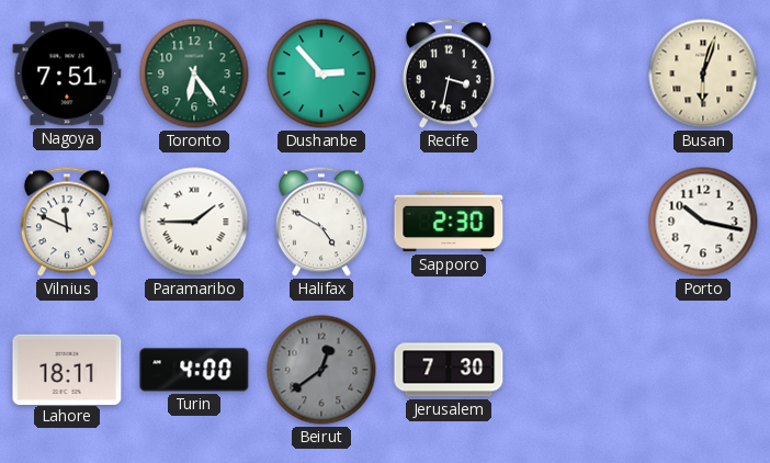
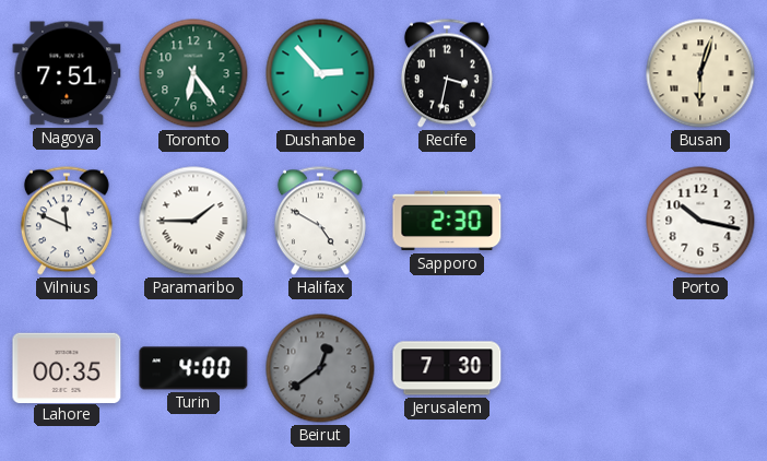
Lahore: 18:11 -> 00:35 (67, 367)
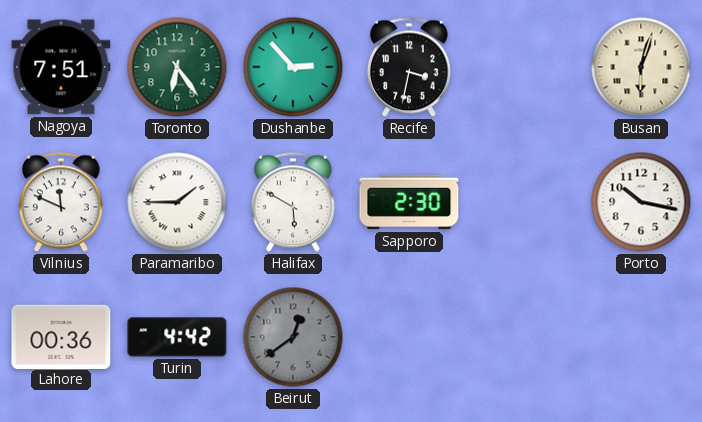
Halifax: 4:50 -> 5:50 (293, 202)
Lahore: 00:35 -> 00:36 (61, 336)
Turin: 4:00 -> 4:42 (177, 337)
Jerusalem: 7:30 -> none (447, 368)
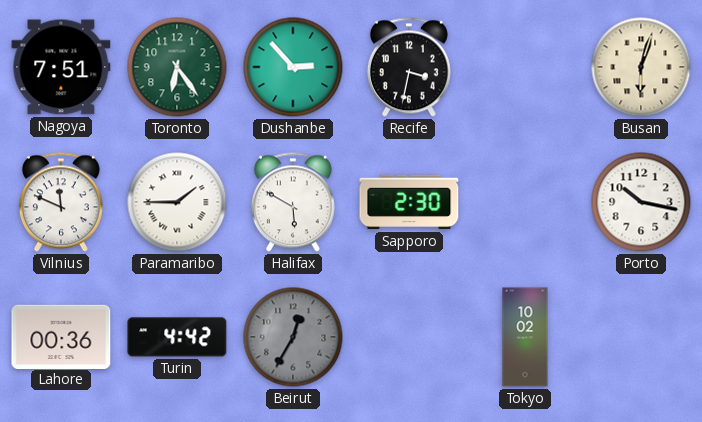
Beirut: 12:39 -> 12:35 (293, 337)
Tokyo: none -> 10:02 (525, 337)
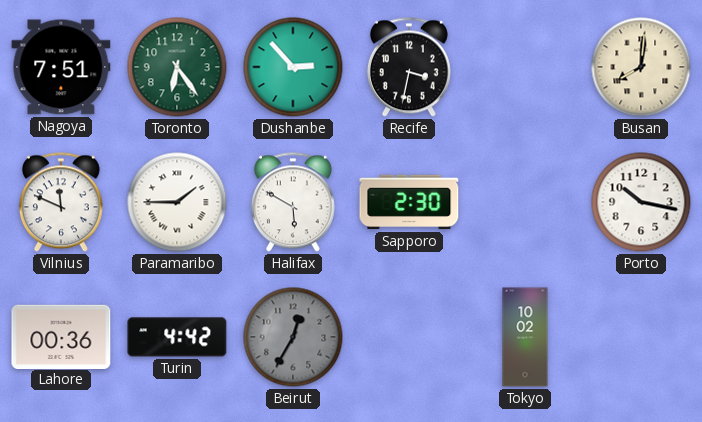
Busan: 6:03 -> 8:01 (641, 67)
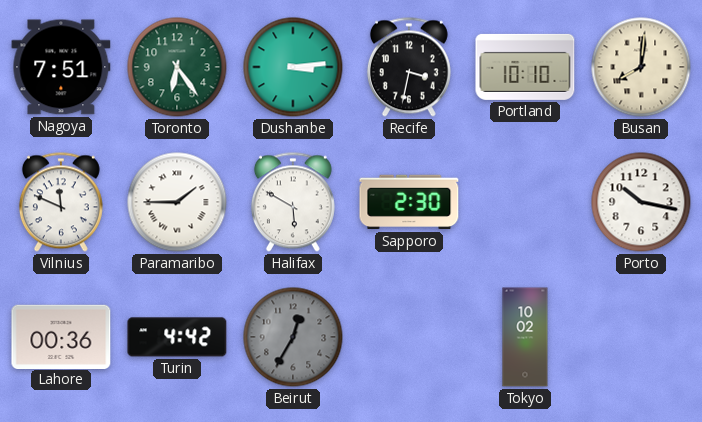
Dushanbe: 2:53 -> 3:14 (293, 67)
Portland: none -> 10:10 (525, 67)
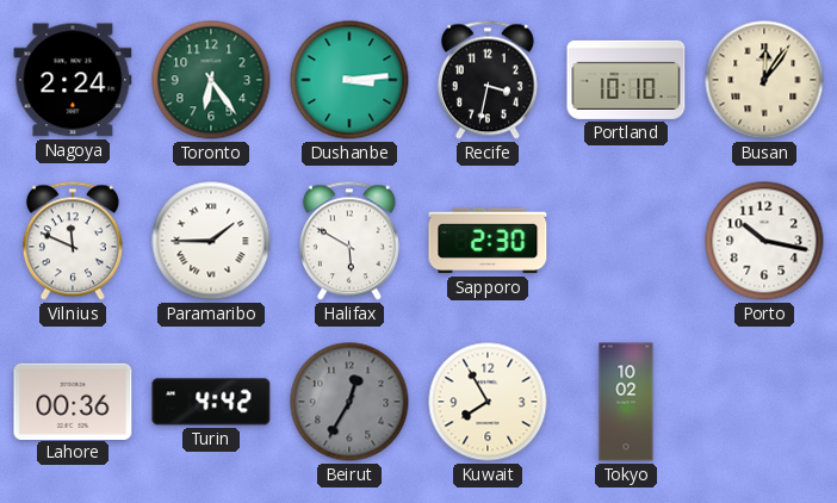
Nagoya: 7:51 -> 2:24 (73, 80)
Busan: 8:01 -> 12:06 (764, 80)
Kuwait: none -> 7:55 (488, 402)
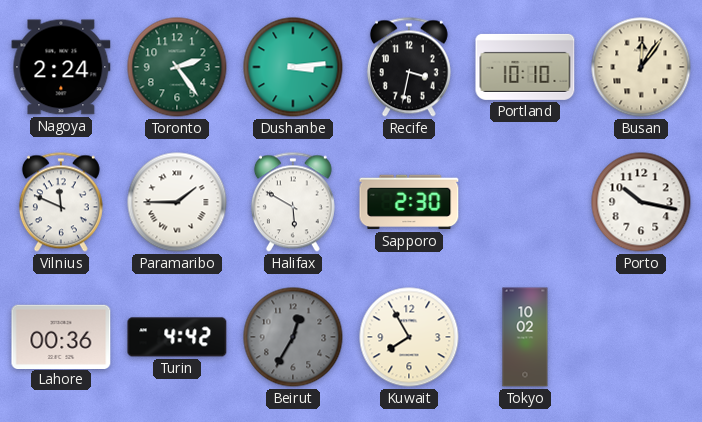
Toronto: 6:24 -> 2:24 (177, 67)
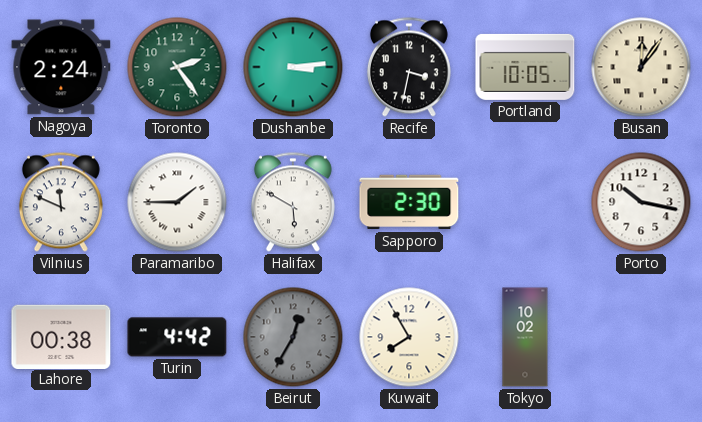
Portland: 10:10 -> 10:05 (525, 67)
Lahore: 00:36 -> 00:38 (61, 336)
